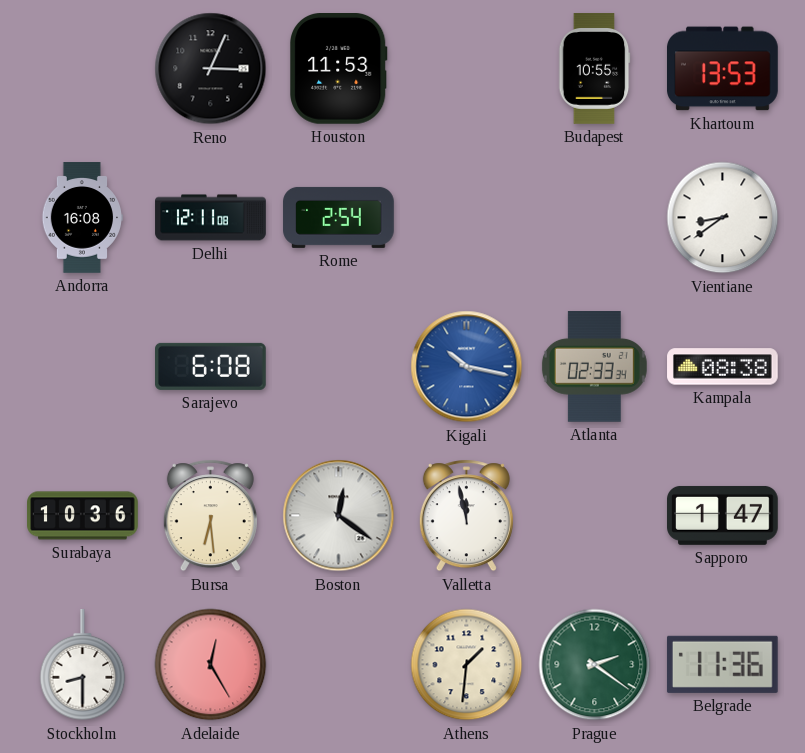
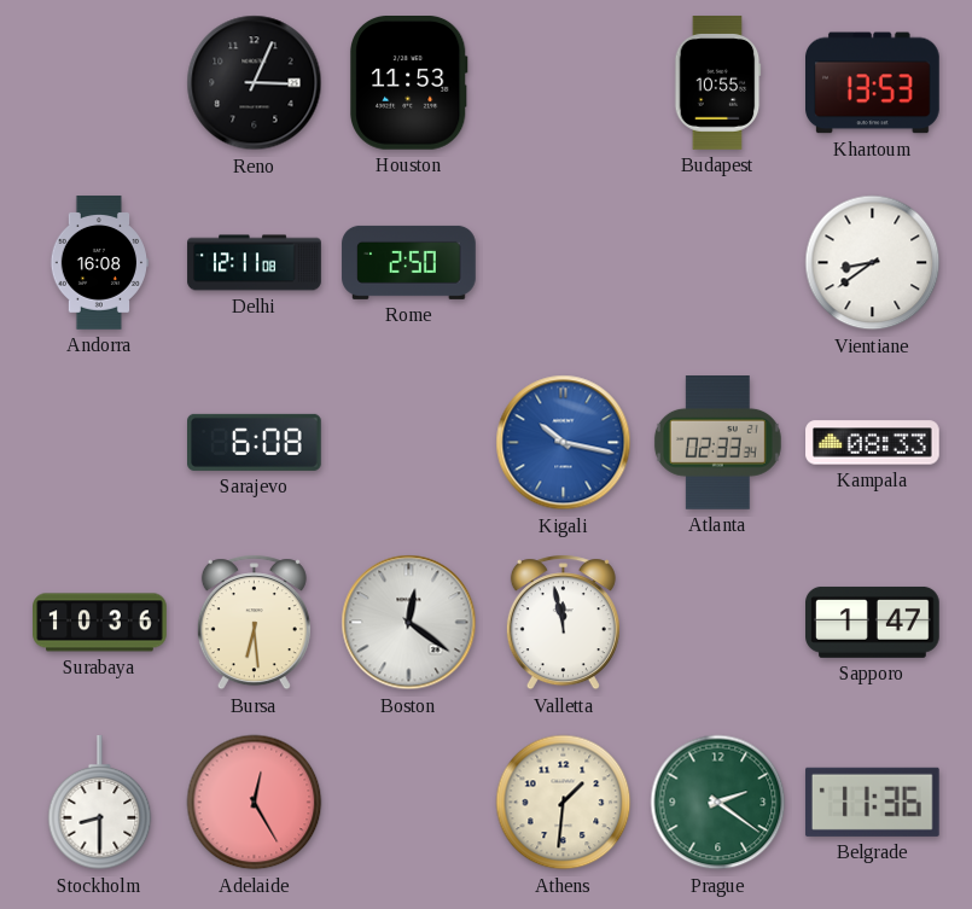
Rome: 2:54 -> 2:50 (409, 262)
Kampala: 08:38 -> 08:33 (873, 443)
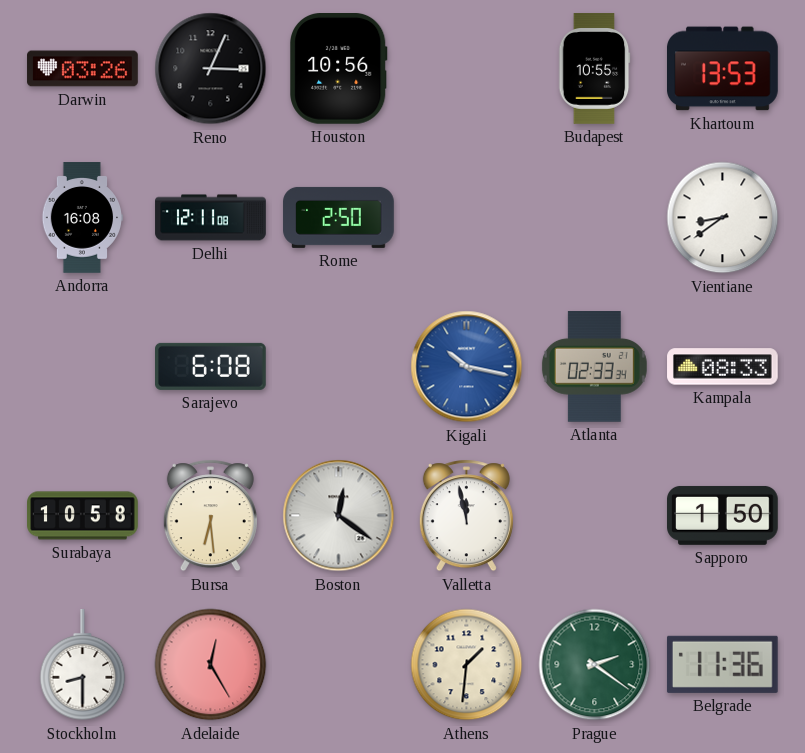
Darwin: none -> 03:26 (83, 69)
Houston: 11:53 -> 10:56 (339, 69)
Surabaya: 10:36 -> 10:58 (83, 516)
Sapporo: 1:47 -> 1:50 (723, 515)
